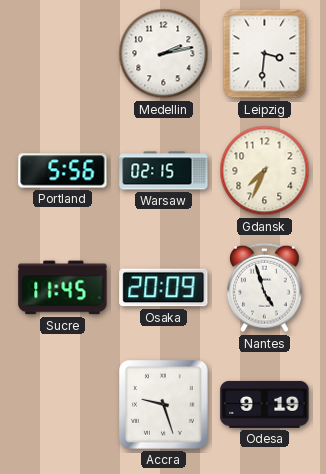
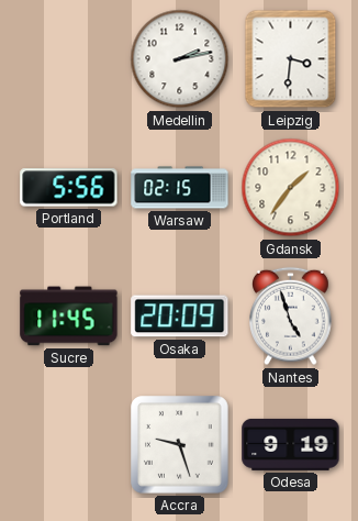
Gdansk: 7:34 -> 1:36 (291, 188)
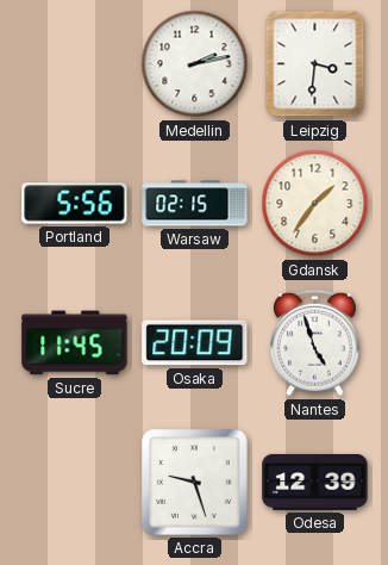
Odesa: 9:19 -> 12:39 (315, 482)
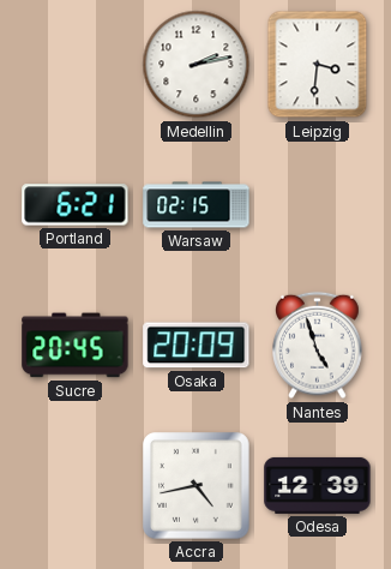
Portland: 5:56 -> 6:21 (76, 205)
Gdansk: 1:36 -> none (315, 204)
Sucre: 11:45 -> 20:45 (76, 346)
Accra: 9:27 -> 4:43 (197, 486)
